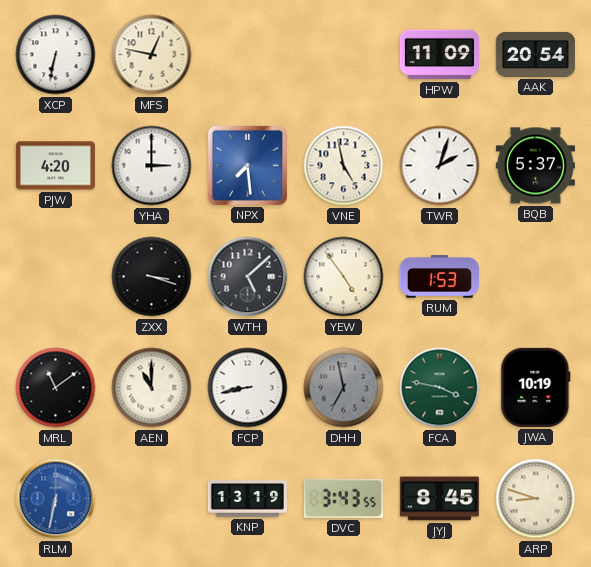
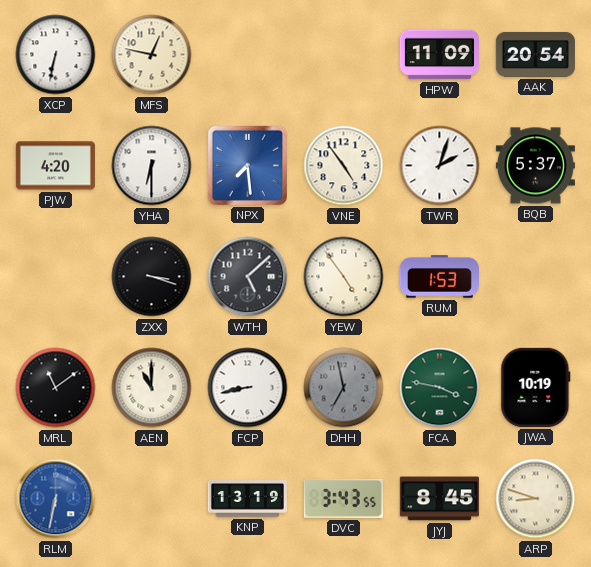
YHA: 3:00 -> 6:30 (152, 166)
VNE: 4:58 -> 4:54 (344, 166)
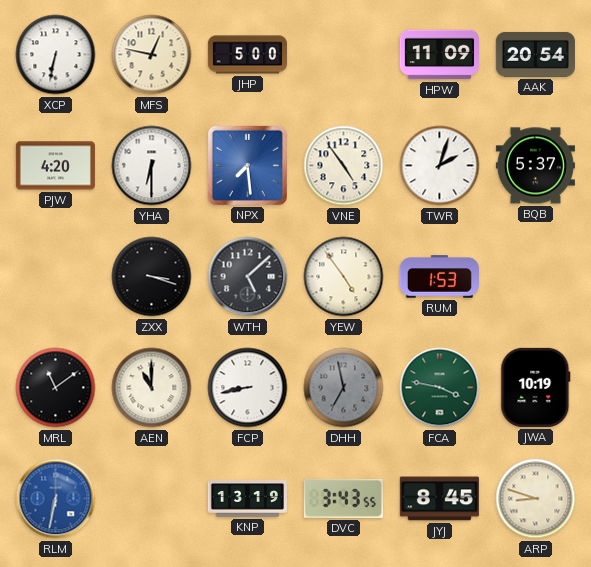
JHP: none -> 5:00 (247, 55)
